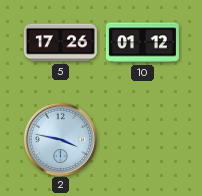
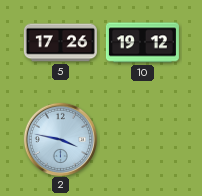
10: 01:12 -> 19:12 (142, 43)
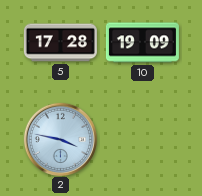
5: 17:26 -> 17:28 (60, 43)
10: 19:12 -> 19:09 (142, 43)
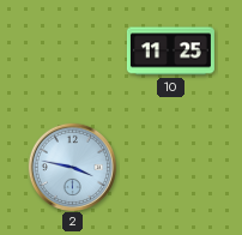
5: 17:28 -> none (60, 43)
10: 19:09 -> 11:25 (170, 52)
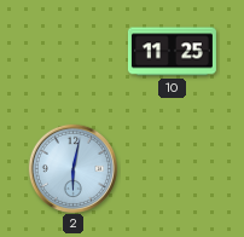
2: 3:47 -> 6:02 (72, 168)
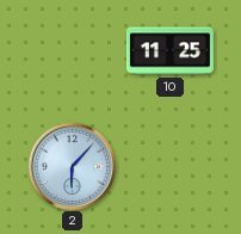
2: 6:02 -> 6:07 (72, 166)
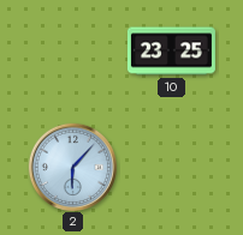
10: 11:25 -> 23:25 (171, 52)
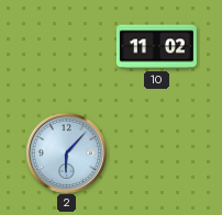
10: 23:25 -> 11:02 (156, 47)
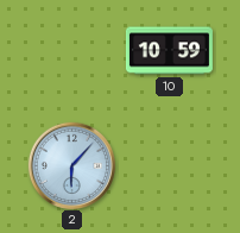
10: 11:02 -> 10:59 (169, 51)
